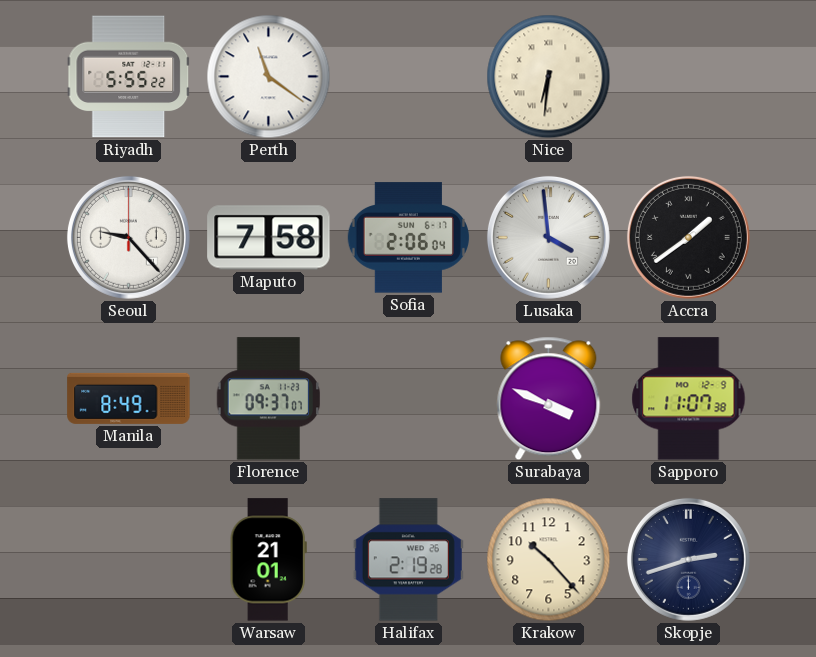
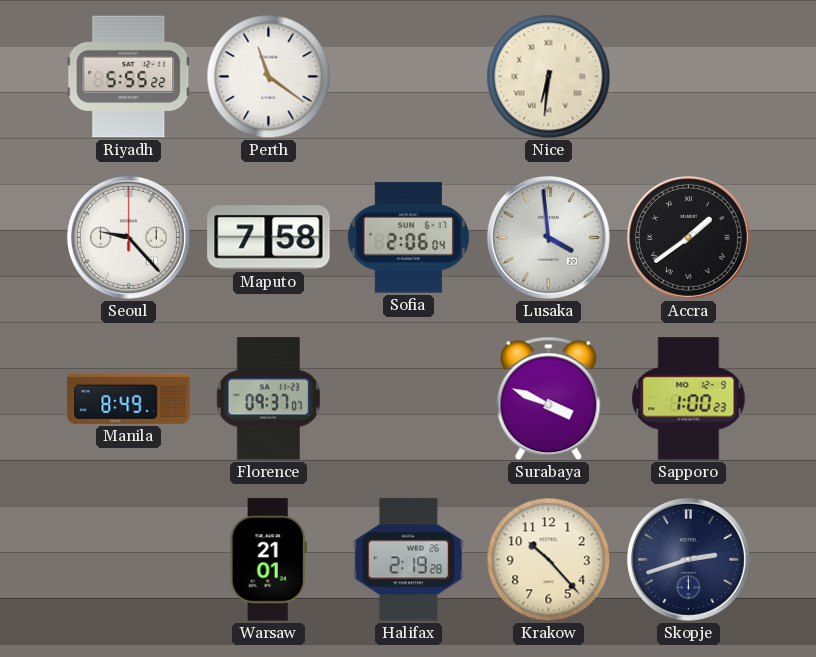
Sapporo: 11:07 -> 1:00 (689, 399)
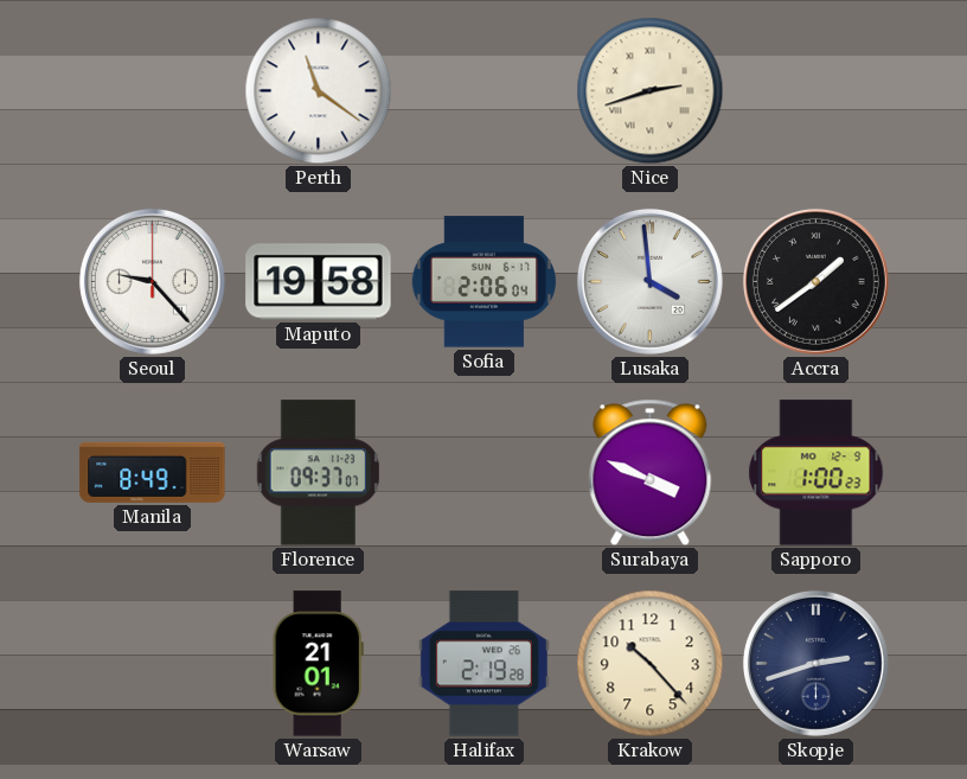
Riyadh: 5:55 -> none (129, 77)
Nice: 6:31 -> 2:42 (651, 91)
Maputo: 7:58 -> 19:58 (319, 282)
